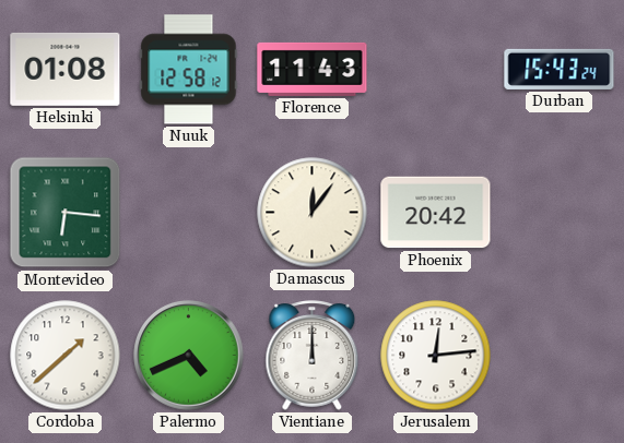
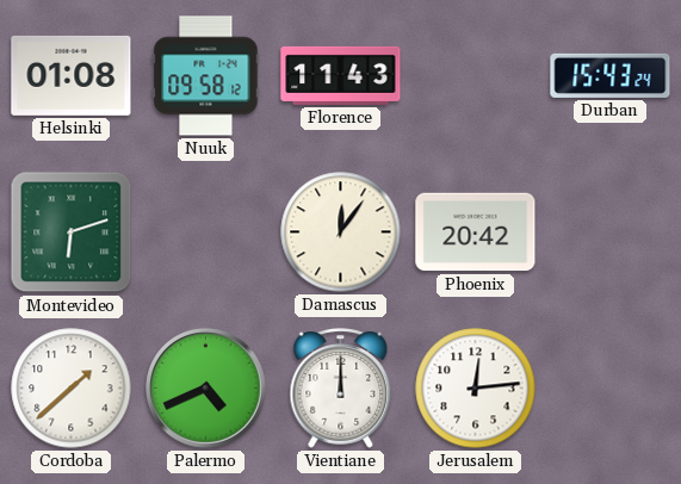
Nuuk: 12:58 -> 09:58 (206, 76)
Montevideo: 6:16 -> 6:12 (72, 232)
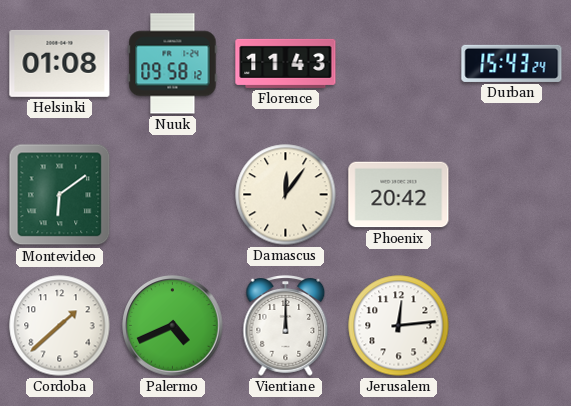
Montevideo: 6:12 -> 6:09 (60, 195)
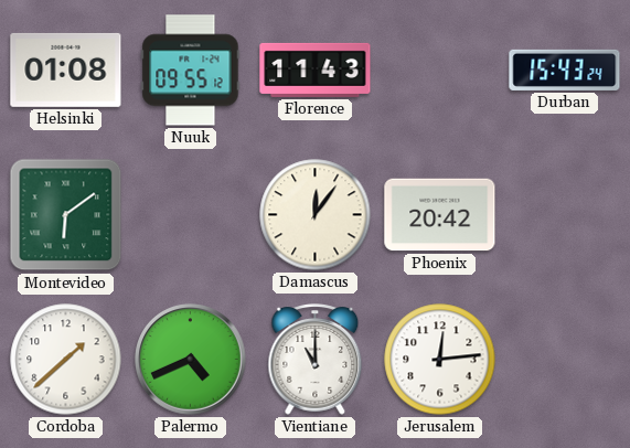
Nuuk: 09:58 -> 09:55 (191, 71)
Vientiane: 12:00 -> 11:00 (316, 360)
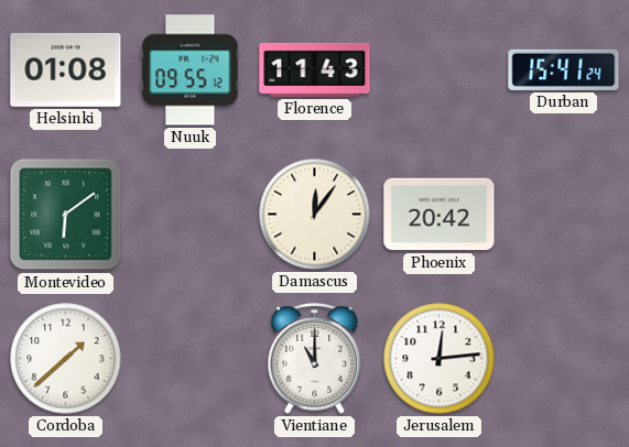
Durban: 15:43 -> 15:41 (564, 69)
Palermo: 4:41 -> none (191, 360)
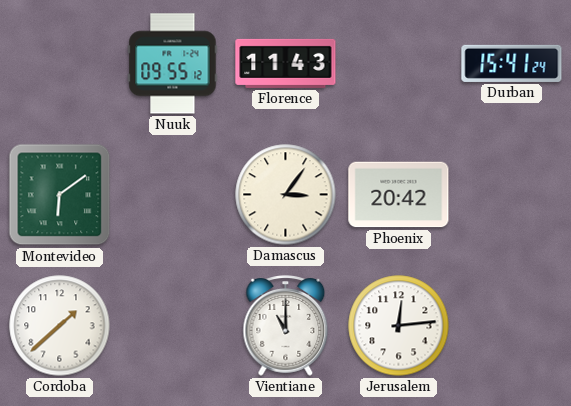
Helsinki: 01:08 -> none (66, 69)
Damascus: 12:06 -> 3:06 (286, 195)
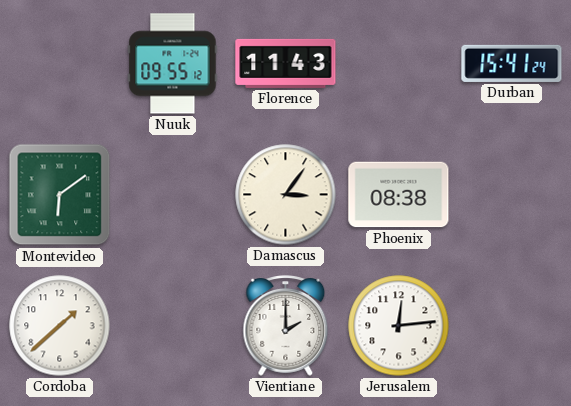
Phoenix: 20:42 -> 08:38 (399, 195)
Vientiane: 11:00 -> 2:00 (286, 326)
